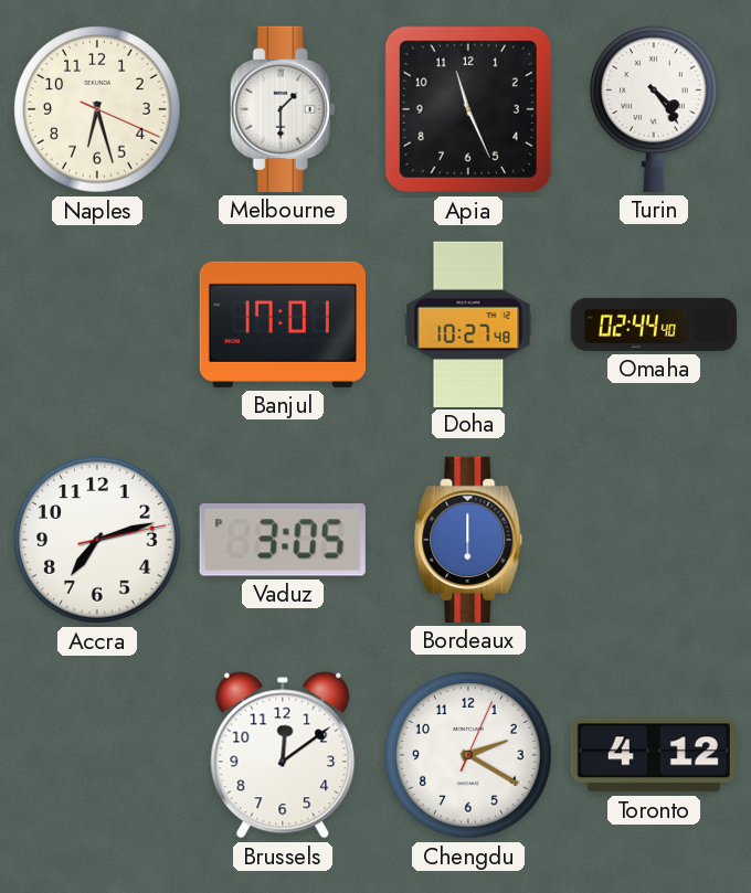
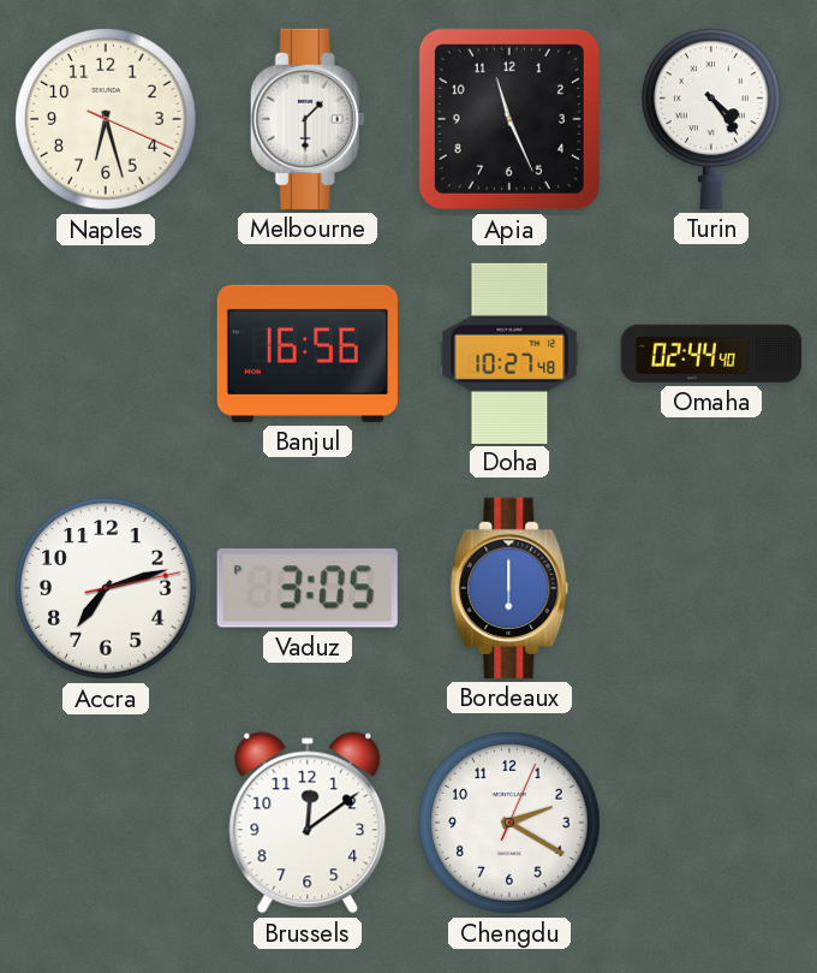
Banjul: 17:01 -> 16:56 (308, 354)
Toronto: 4:12 -> none (654, 755)
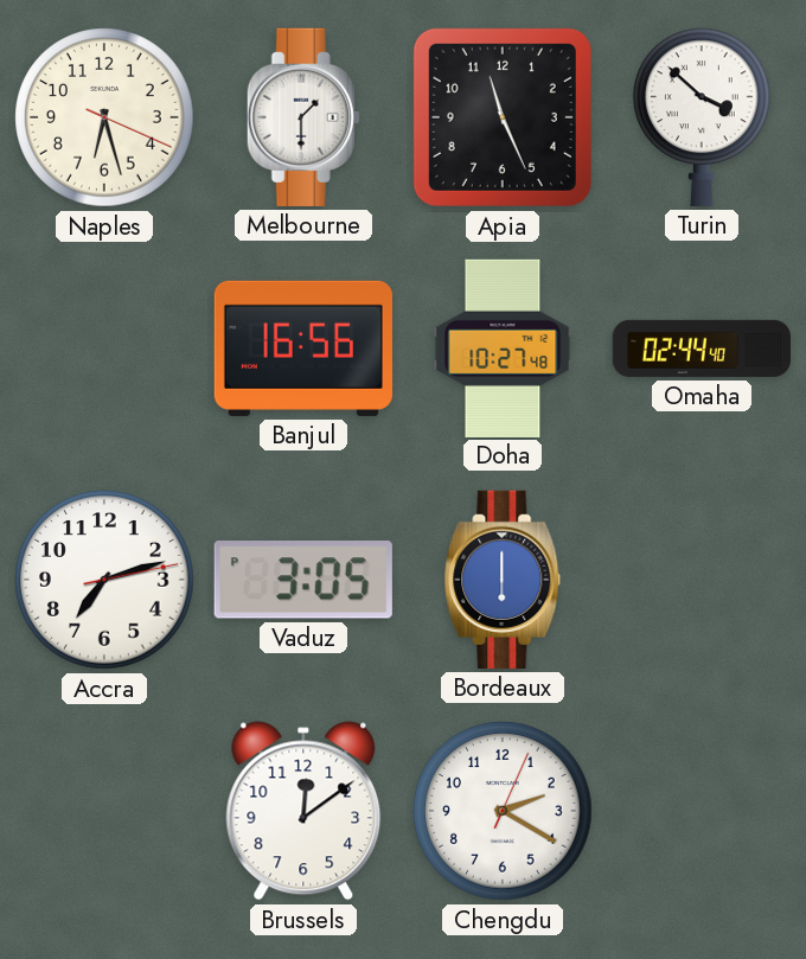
Turin: 4:24 -> 3:52 (703, 117)
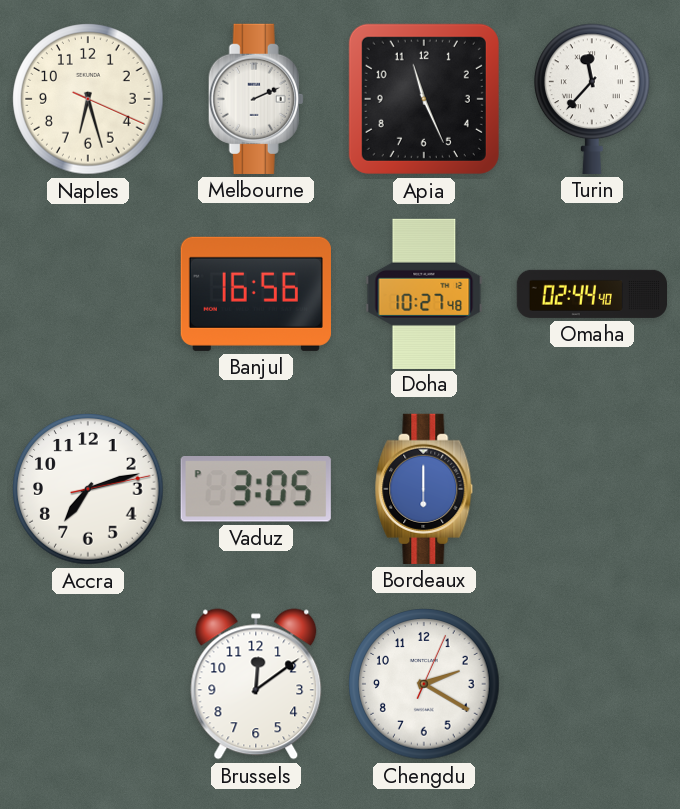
Melbourne: 1:30 -> 2:11 (256, 99)
Turin: 3:52 -> 11:37 (593, 99)
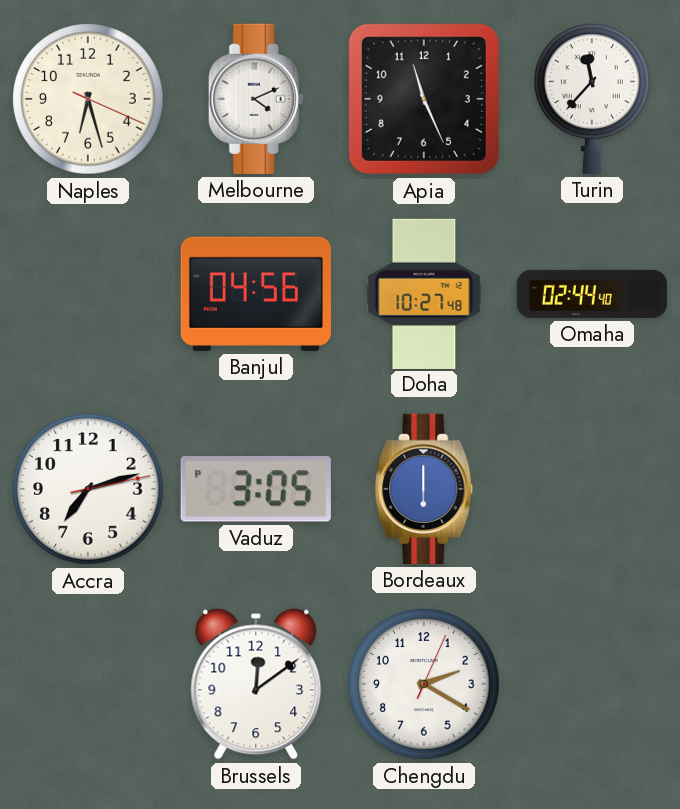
Melbourne: 2:11 -> 4:11 (256, 99)
Banjul: 16:56 -> 04:56 (256, 294)
